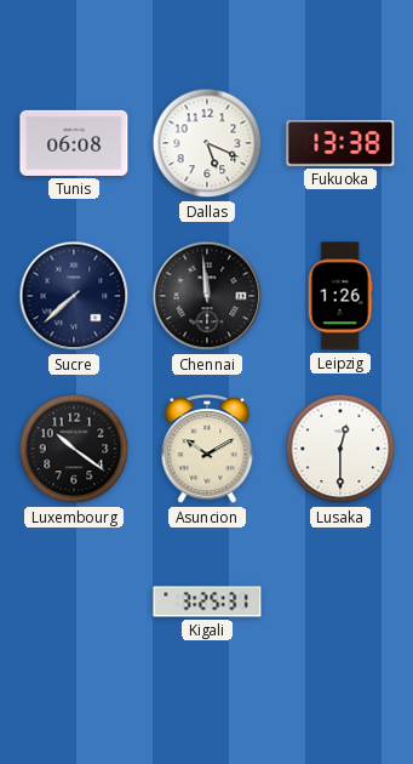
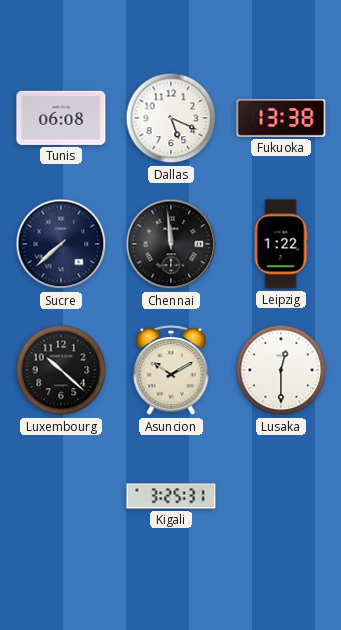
Leipzig: 1:26 -> 1:22 (281, 244)
Luxembourg: 10:21 -> 10:22 (61, 370)
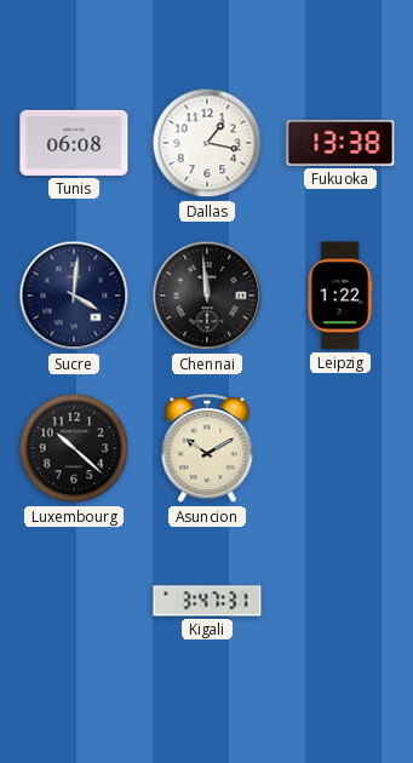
Dallas: 5:19 -> 1:17 (207, 143)
Sucre: 7:38 -> 4:01 (74, 296)
Lusaka: 12:30 -> none (281, 370)
Kigali: 3:25 -> 3:47 (207, 601)
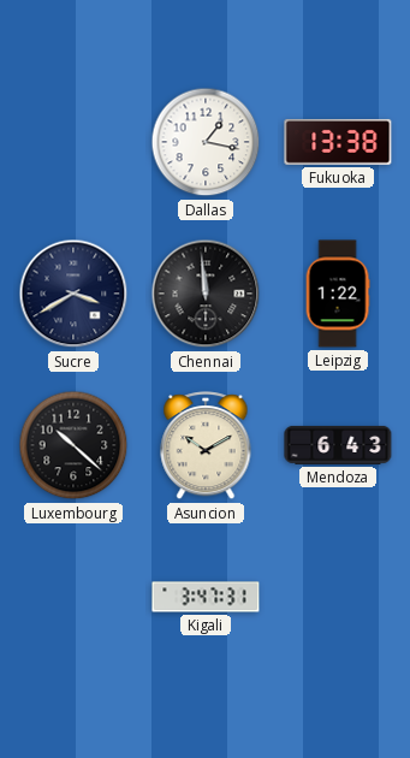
Tunis: 06:08 -> none (74, 143)
Sucre: 4:01 -> 3:40 (73, 294)
Mendoza: none -> 6:43 (338, 445)
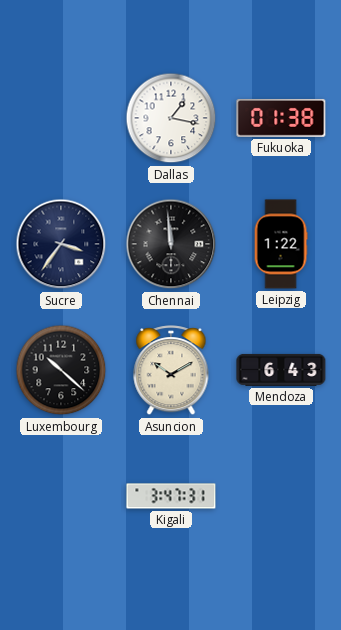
Fukuoka: 13:38 -> 01:38 (281, 118)
Sucre: 3:40 -> 3:36 (61, 244)
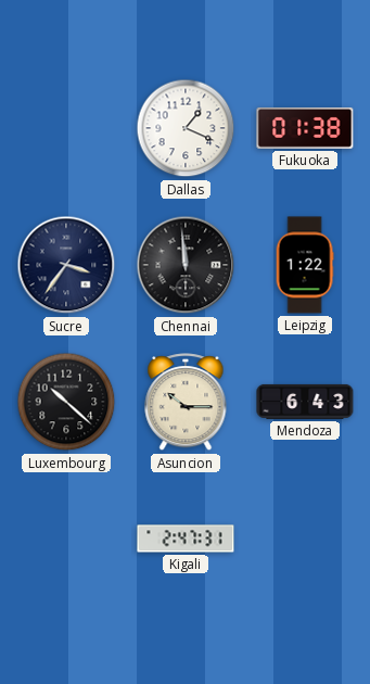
Dallas: 1:17 -> 1:19 (186, 128)
Asuncion: 10:10 -> 10:15 (186, 403)
Kigali: 3:47 -> 2:47 (186, 539)
